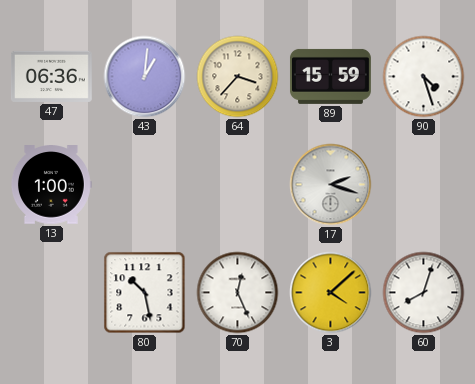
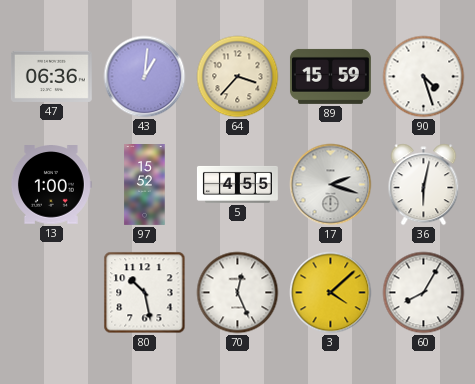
97: none -> 15:52 (145, 185)
5: none -> 4:55 (237, 184)
36: none -> 6:02 (424, 185)
60: 8:03 -> 8:05 (424, 293)
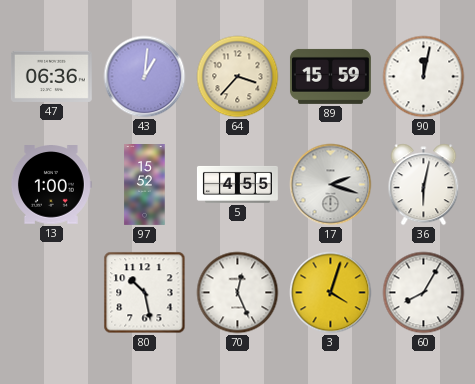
90: 4:27 -> 12:02 (424, 77)
3: 4:08 -> 4:03 (331, 293)
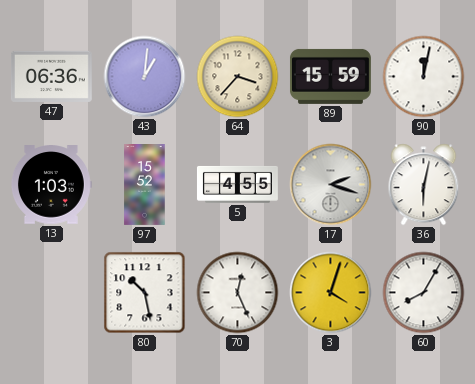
13: 1:00 -> 1:03 (52, 185)
